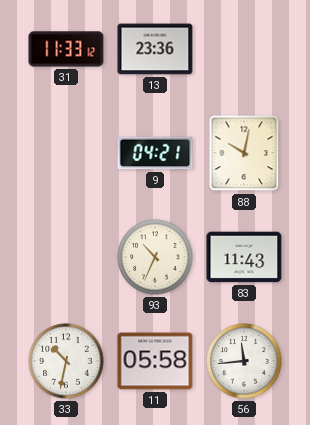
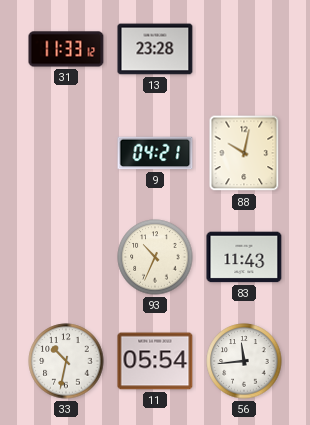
13: 23:36 -> 23:28 (155, 49)
11: 05:58 -> 05:54 (155, 361)
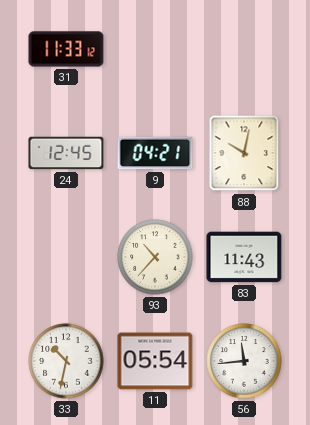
13: 23:28 -> none (155, 49)
24: none -> 12:45 (66, 153)
93: 10:34 -> 10:37 (155, 257)
